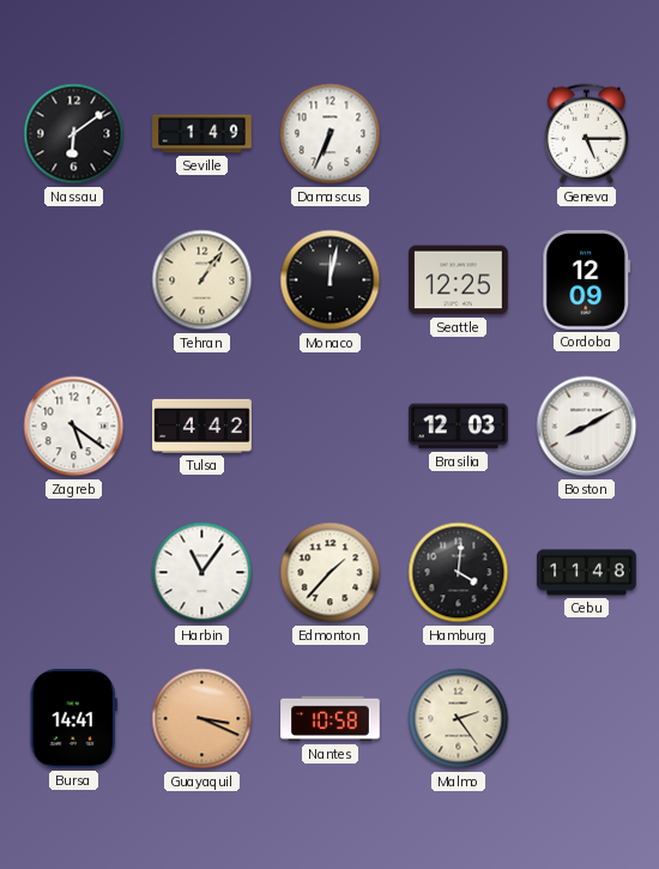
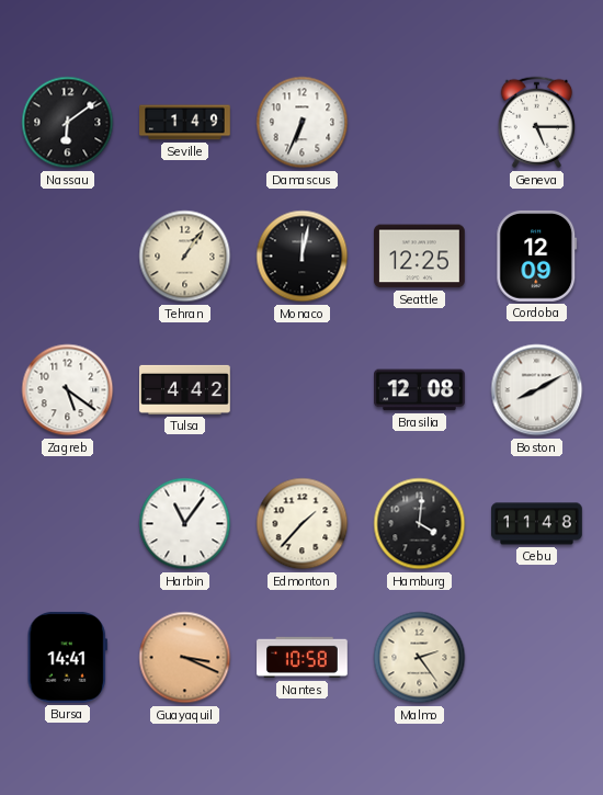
Brasilia: 12:03 -> 12:08 (420, 390)
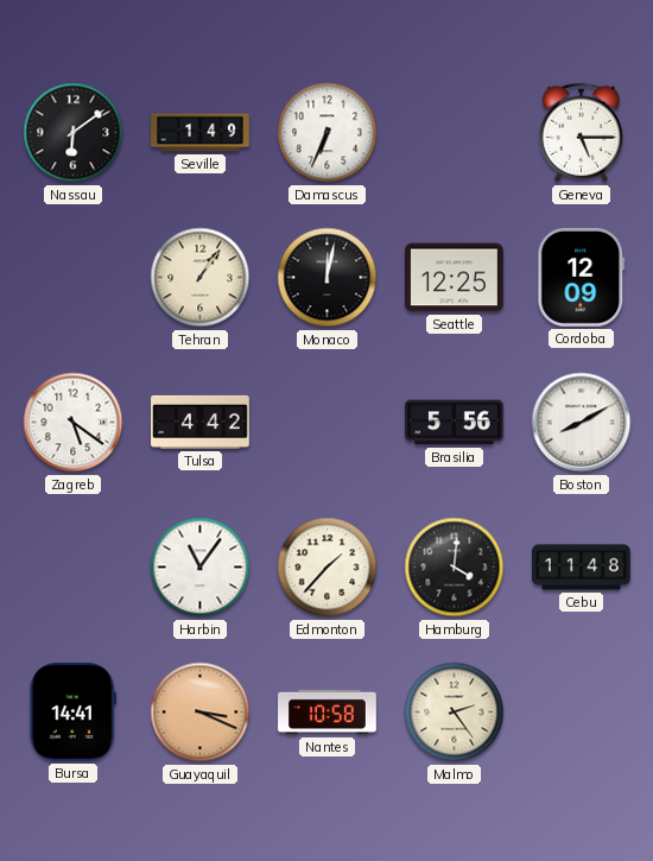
Brasilia: 12:08 -> 5:56 (455, 423)
